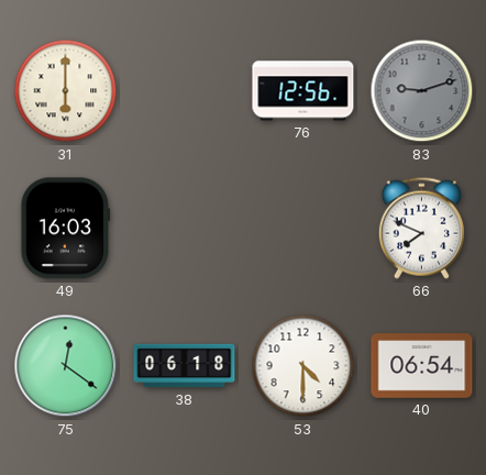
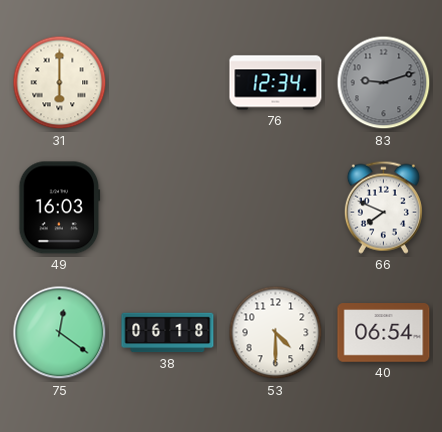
76: 12:56 -> 12:34 (276, 83)
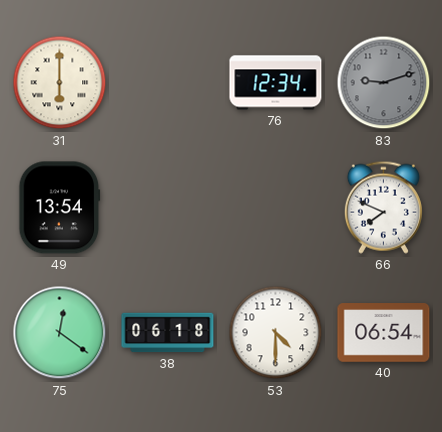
49: 16:03 -> 13:54 (60, 208)
